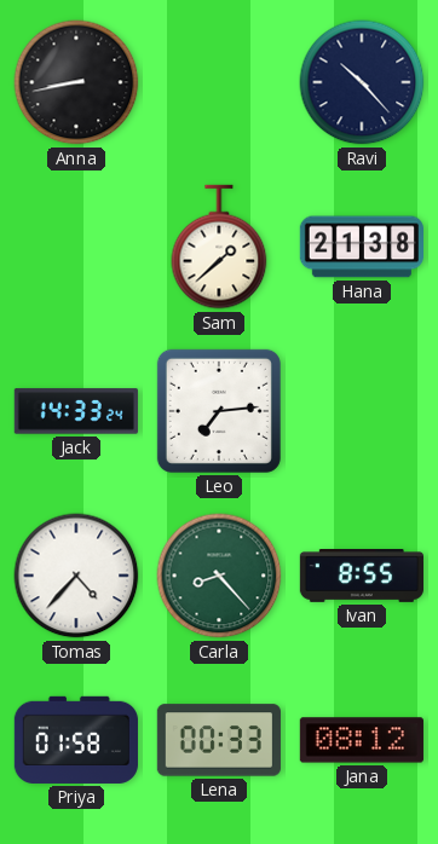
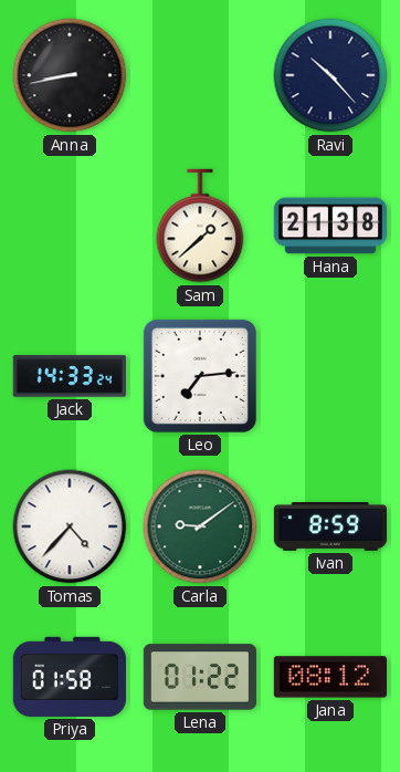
Carla: 8:23 -> 9:09 (200, 526)
Ivan: 8:55 -> 8:59 (329, 528)
Lena: 00:33 -> 01:22 (200, 677)
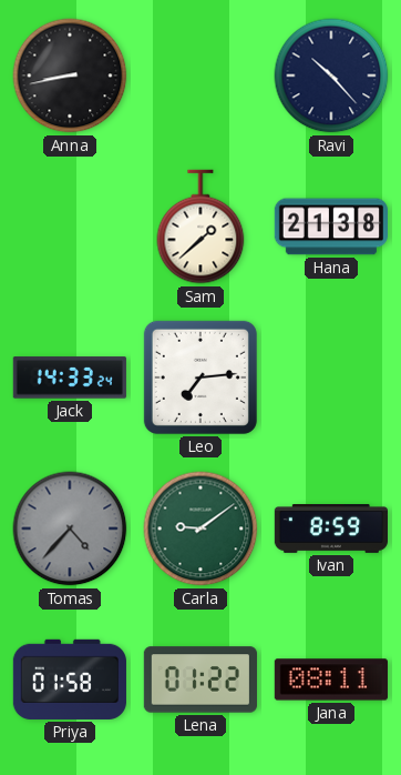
Tomas dial: white -> grey (70, 529)
Jana: 08:12 -> 08:11 (331, 680)
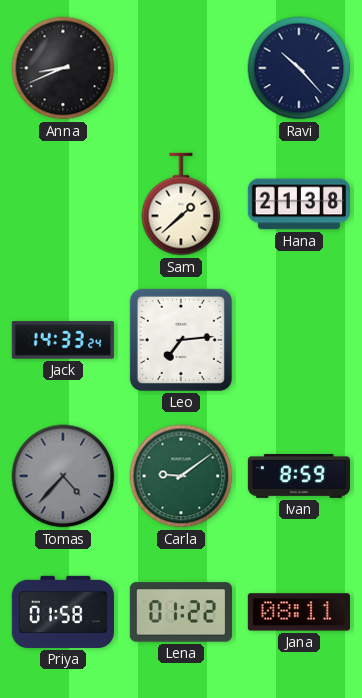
Anna: 8:43 -> 8:41 (63, 68)
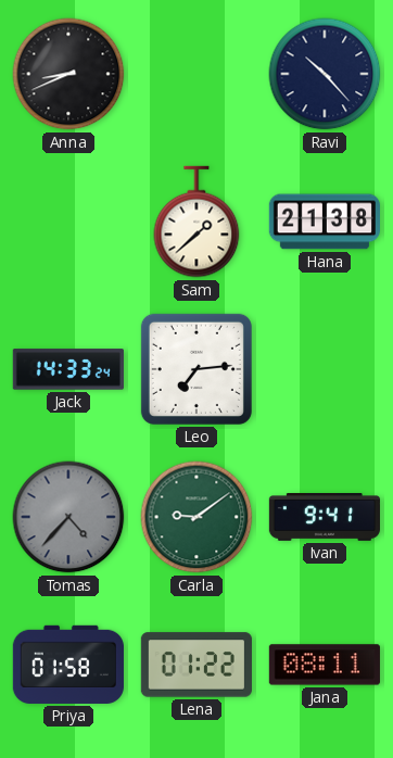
Ivan: 8:59 -> 9:41 (324, 518)
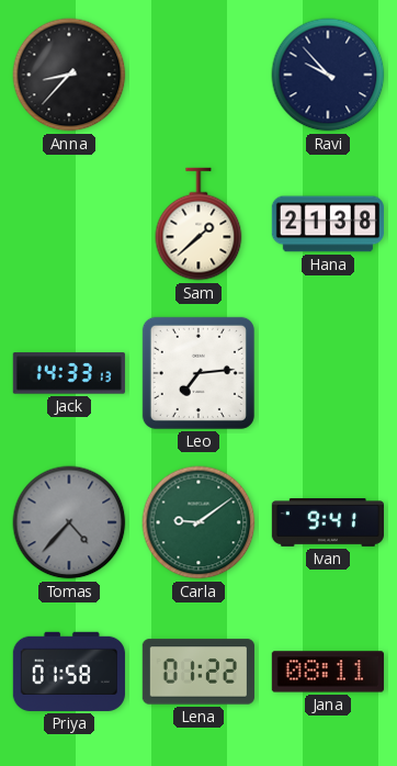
Anna: 8:41 -> 8:37 (69, 75)
Ravi: 10:23 -> 9:53 (328, 75)
Jack: 14:33:24 -> 14:33:13 (69, 373)
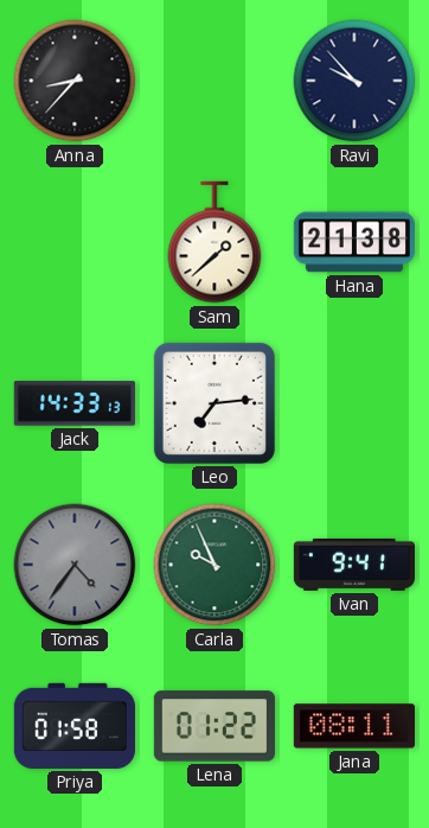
Tomas: 4:37 -> 4:36 (75, 565)
Carla: 9:09 -> 9:56 (214, 565)
